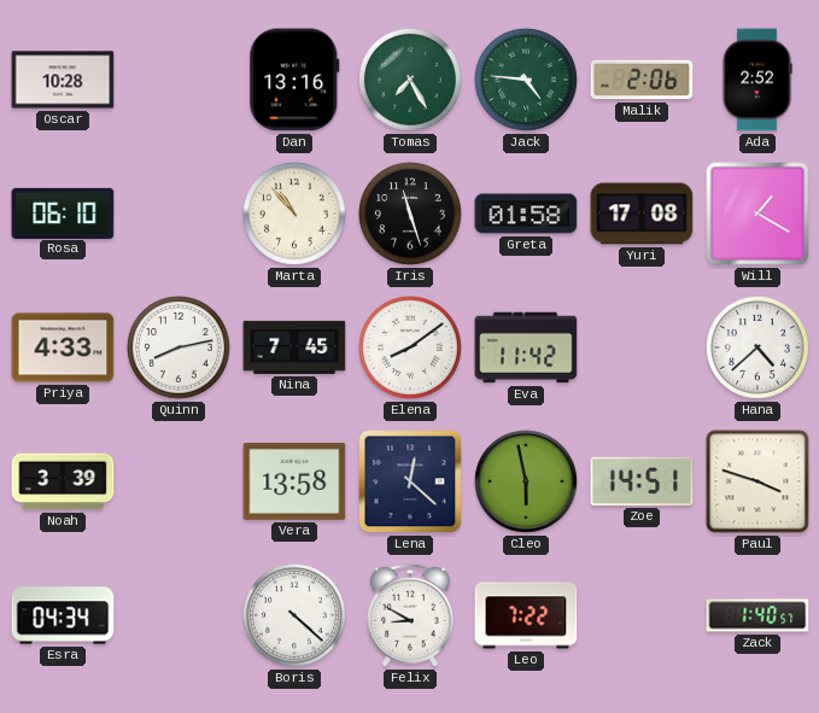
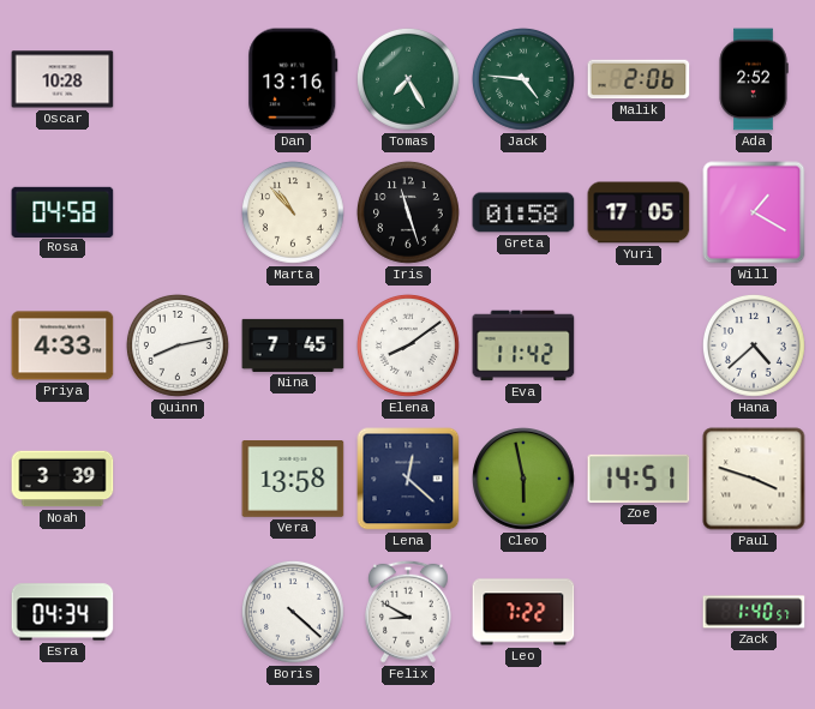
Rosa: 06:10 -> 04:58 (62, 211)
Yuri: 17:08 -> 17:05 (639, 212)
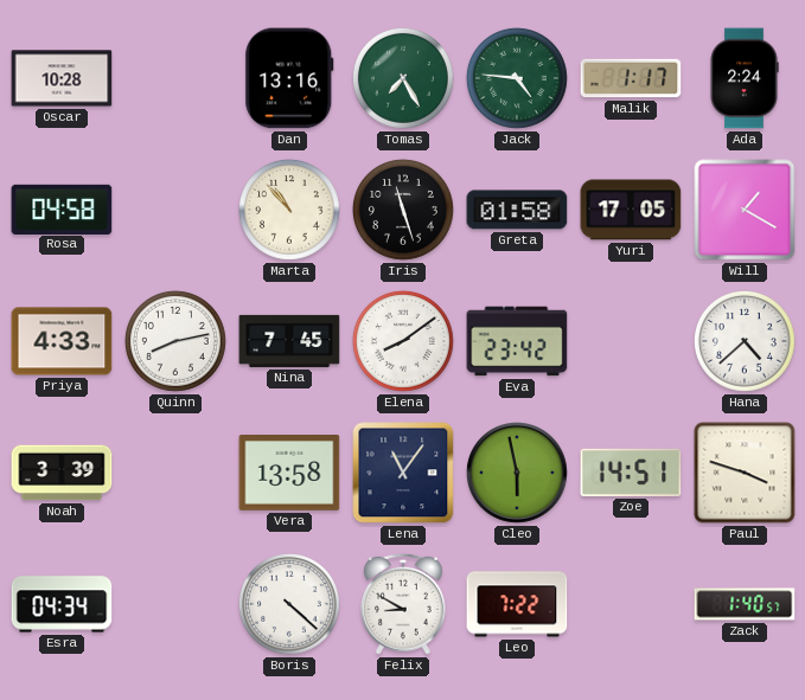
Malik: 2:06 -> 1:17 (631, 78)
Ada: 2:52 -> 2:24 (745, 78)
Eva: 11:42 -> 23:42 (517, 341)
Lena: 12:22 -> 11:06 (403, 473)
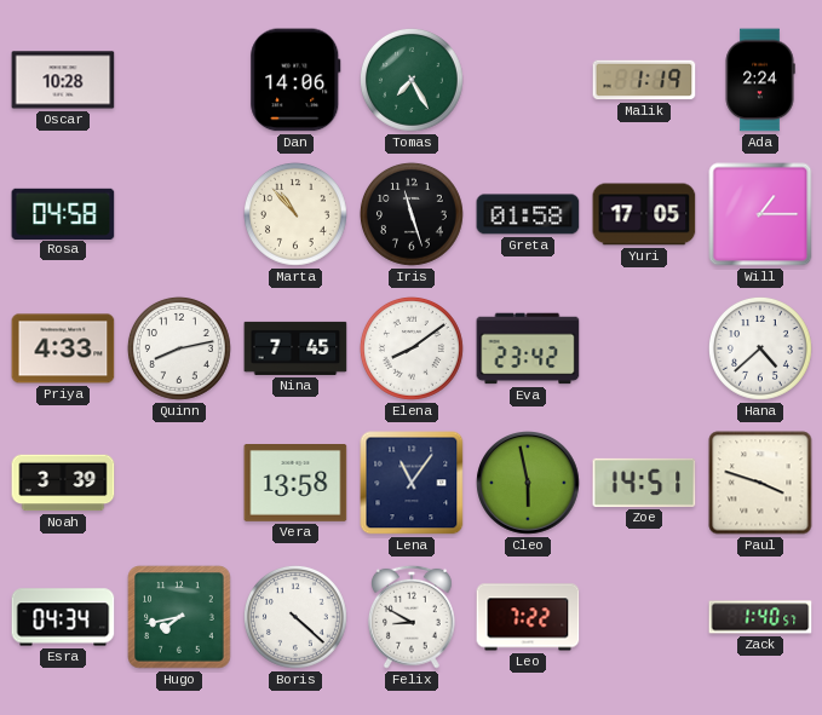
Dan: 13:16 -> 14:06 (295, 80)
Jack: 4:46 -> none (517, 78)
Malik: 1:17 -> 1:19 (644, 80)
Will: 1:20 -> 1:15 (760, 214)
Hugo: none -> 7:43 (179, 617)
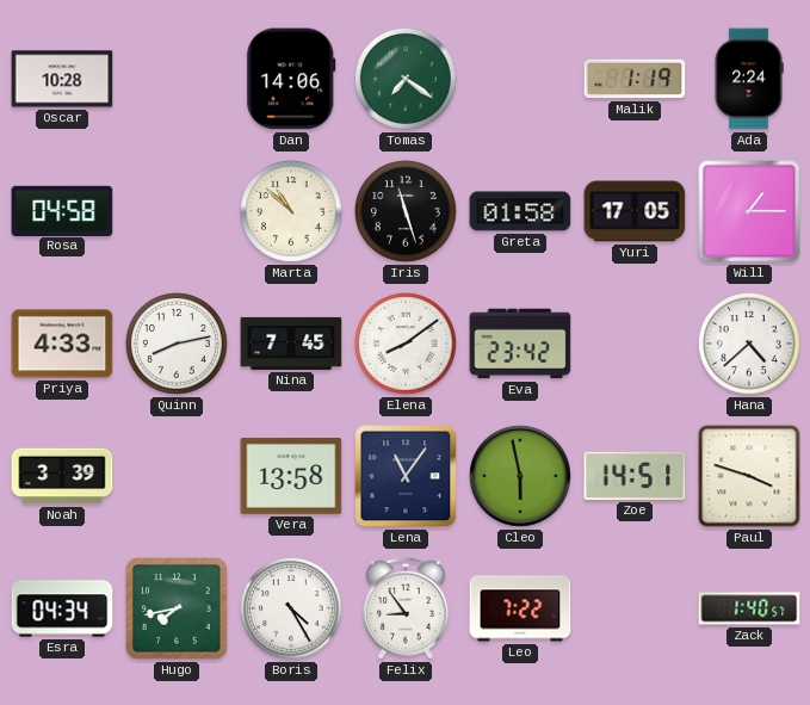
Tomas: 7:25 -> 7:21 (406, 79)
Marta: 10:53 -> 10:52 (291, 211)
Boris: 4:22 -> 4:25 (291, 608)
Felix: 8:50 -> 8:54 (407, 608)
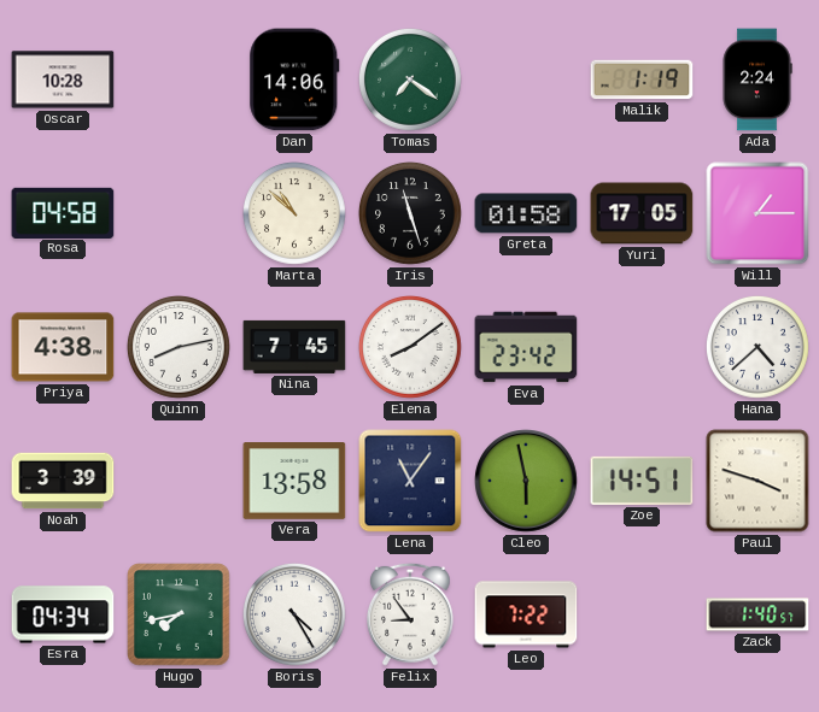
Priya: 4:33 -> 4:38 (63, 347)
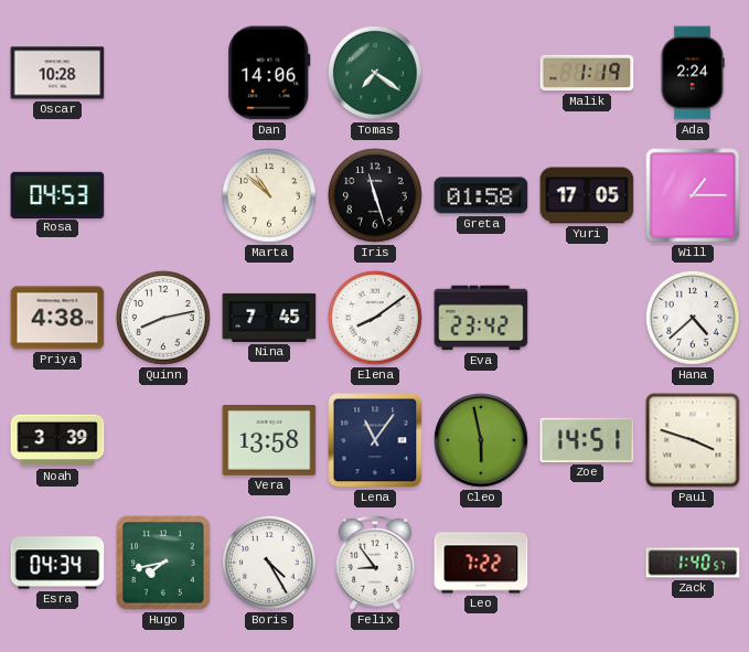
Rosa: 04:58 -> 04:53 (57, 194)
